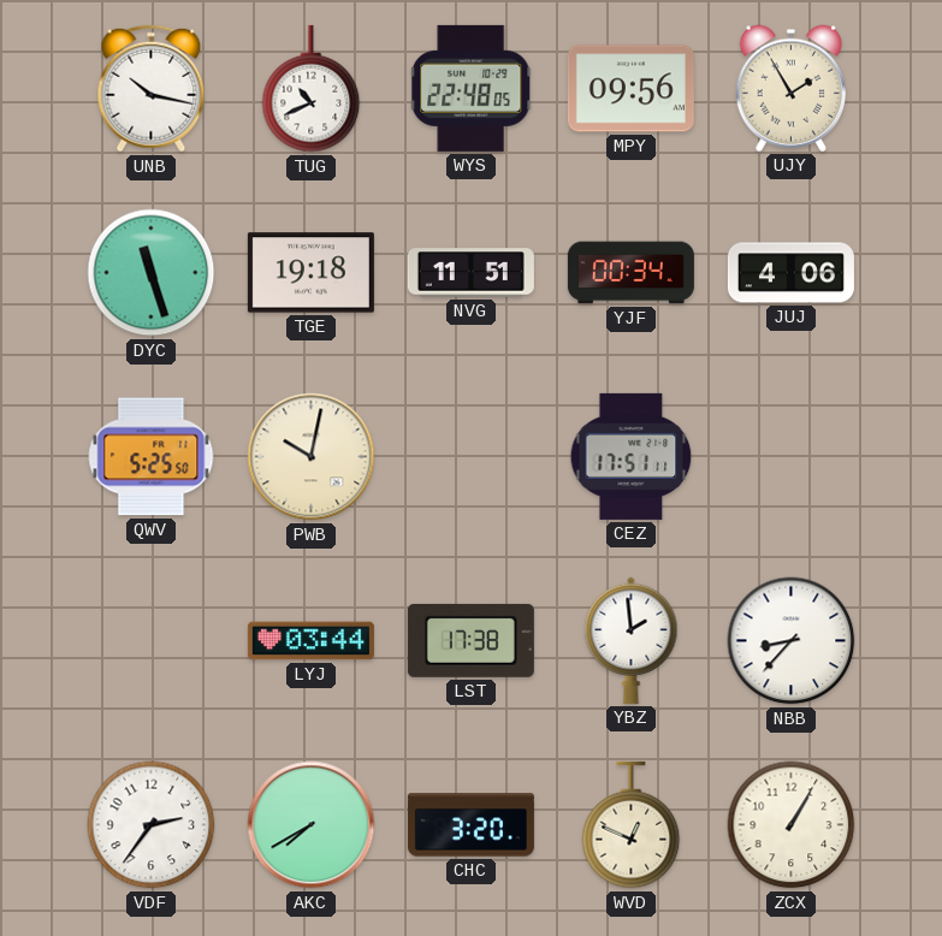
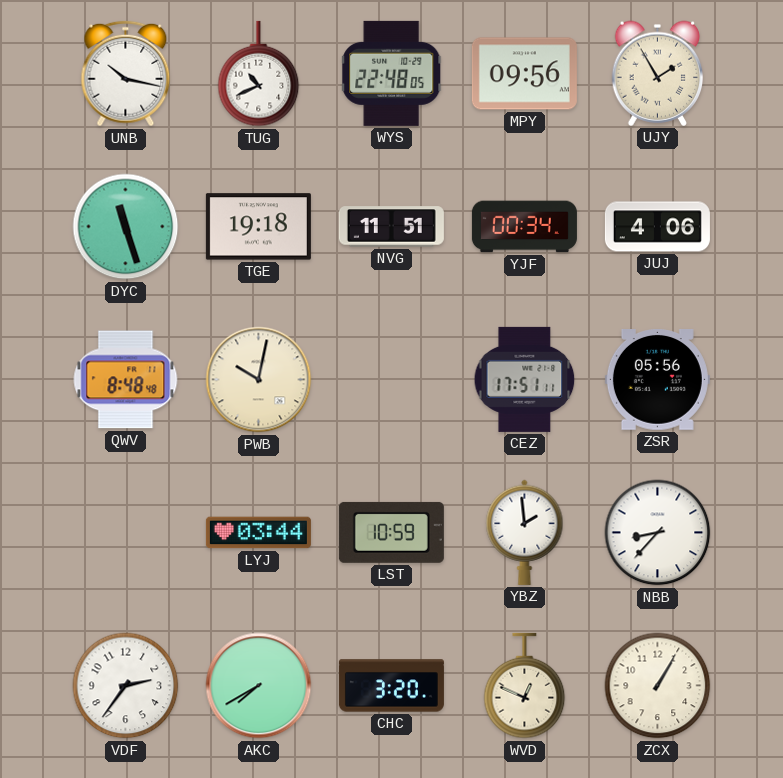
QWV: 5:25 -> 8:48 (126, 380)
ZSR: none -> 05:56 (657, 380)
LST: 17:38 -> 10:59 (391, 532)
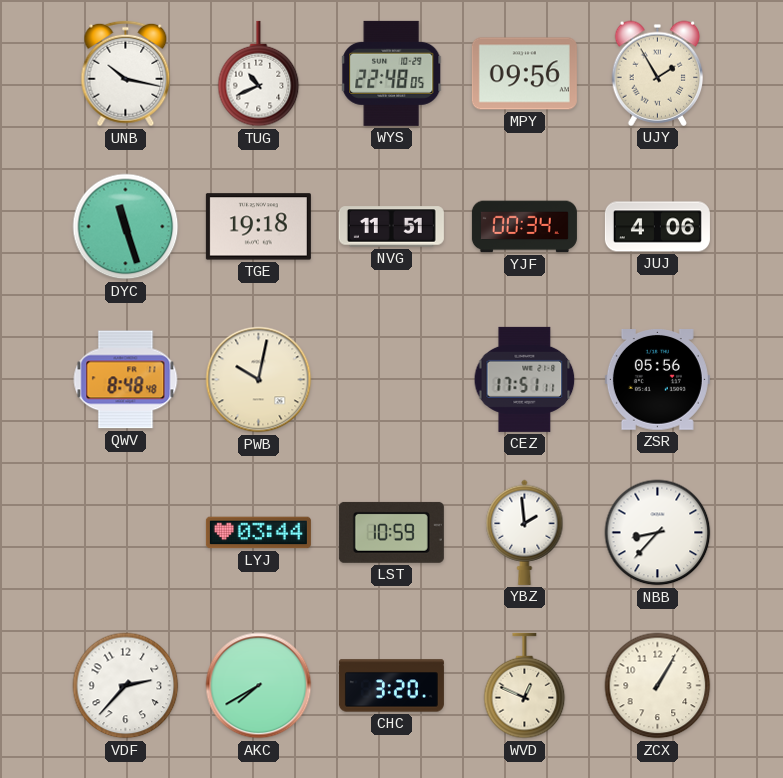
VDF: 2:36 -> 2:37 (126, 686)
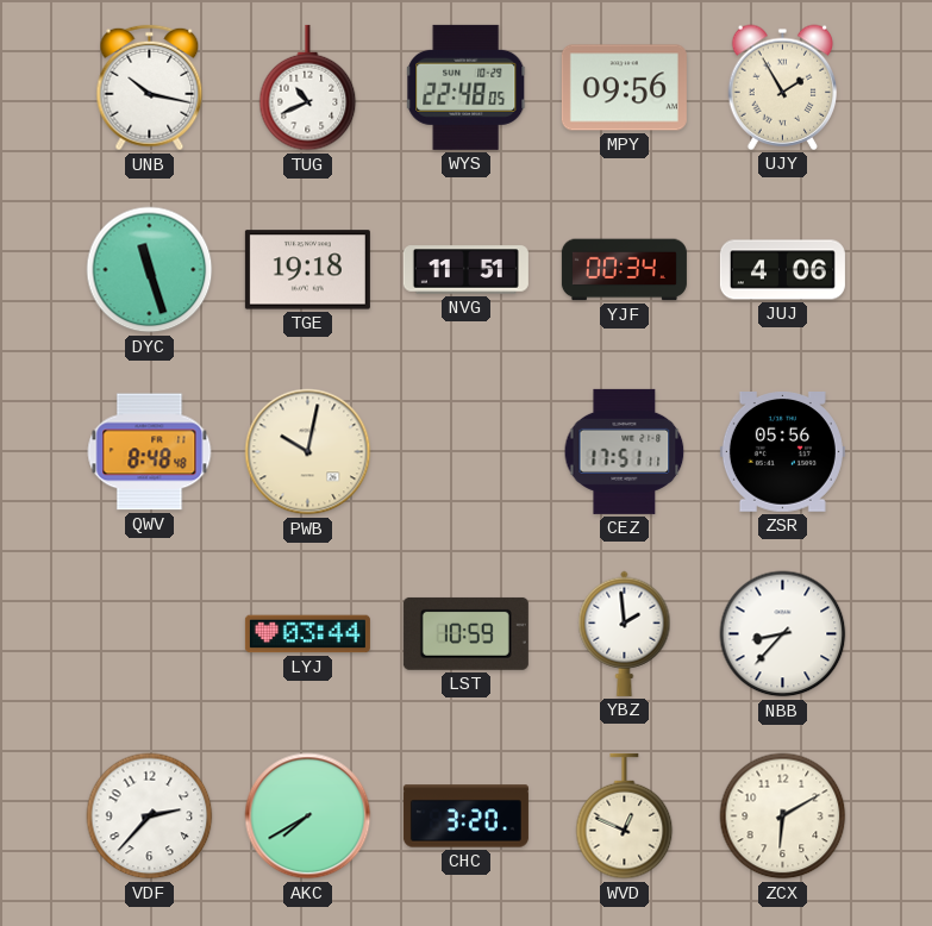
ZCX: 1:05 -> 6:10 (783, 816)
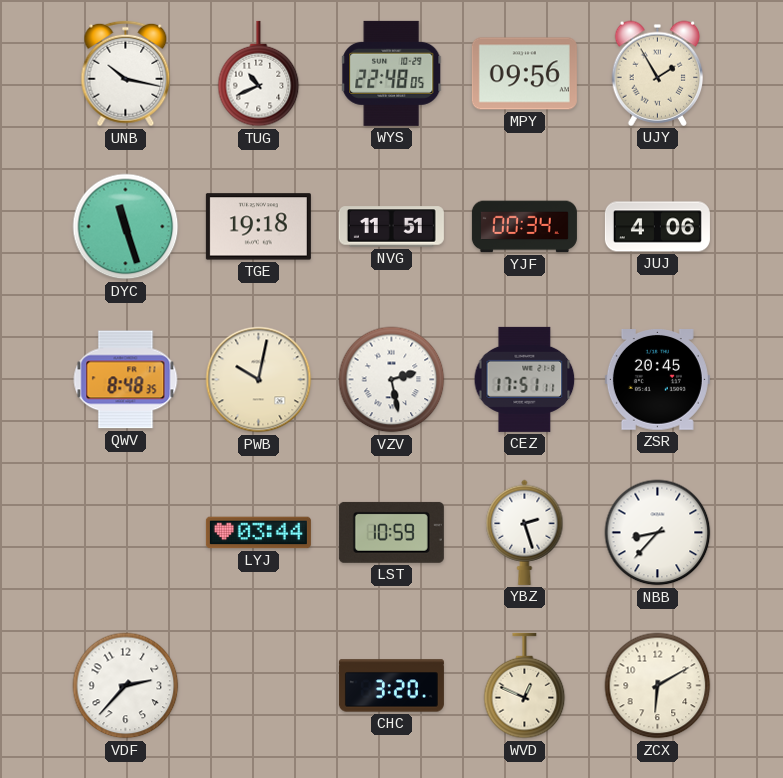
QWV: 8:48:48 -> 8:48:35 (126, 380)
VZV: none -> 2:28 (392, 380)
ZSR: 05:56 -> 20:45 (657, 380)
YBZ: 1:59 -> 2:27 (525, 532)
AKC: 7:40 -> none (308, 816)
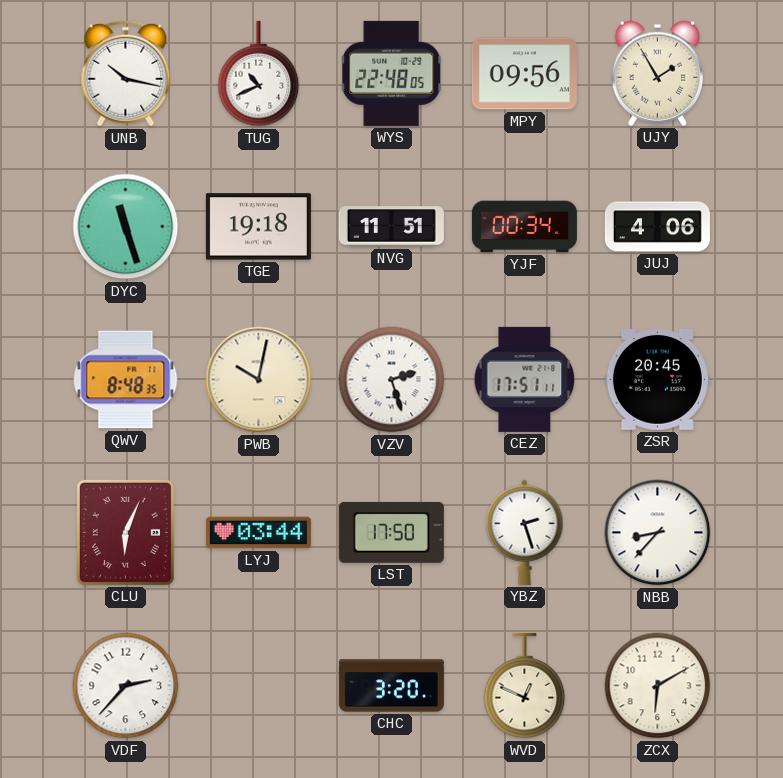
VZV: 2:28 -> 2:27 (392, 380)
CLU: none -> 6:04 (125, 532)
LST: 10:59 -> 17:50 (391, 532)
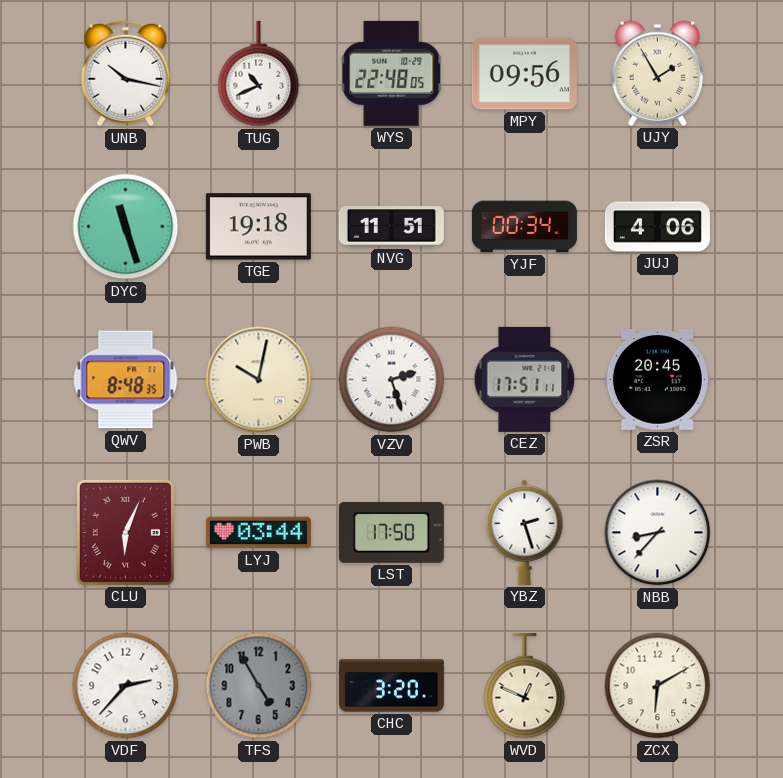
TFS: none -> 4:55 (259, 686)
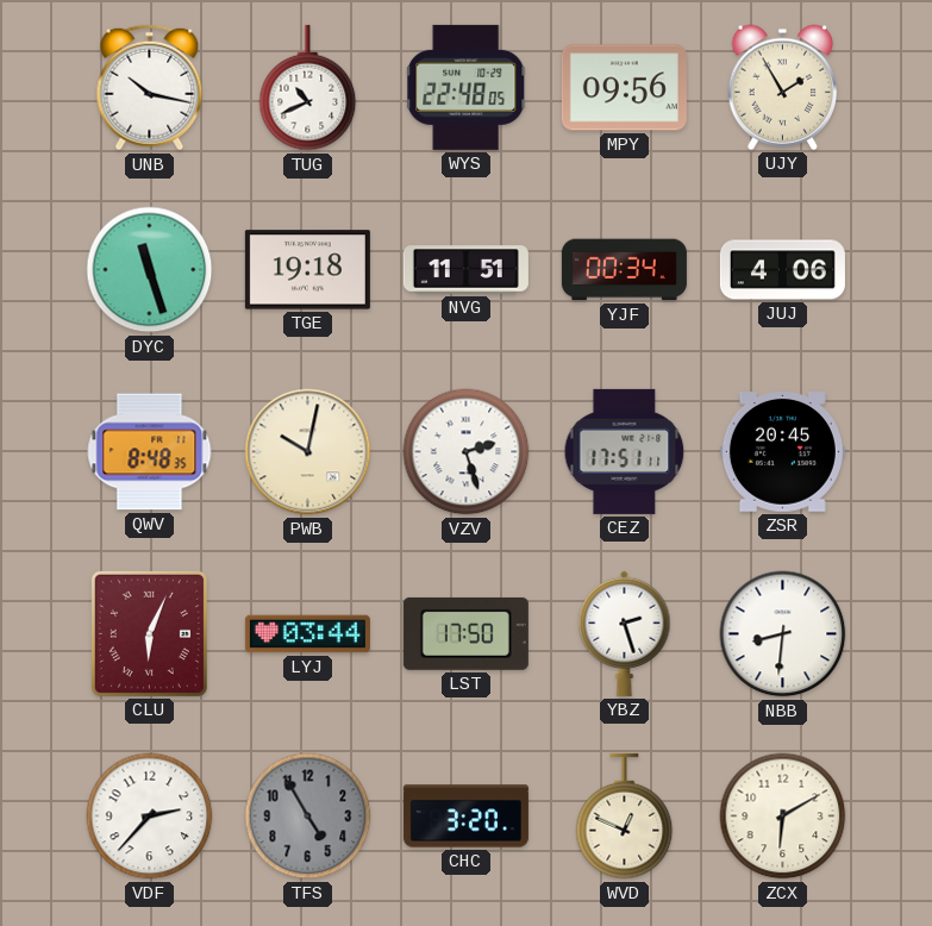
NBB: 8:37 -> 8:31 (783, 634)
